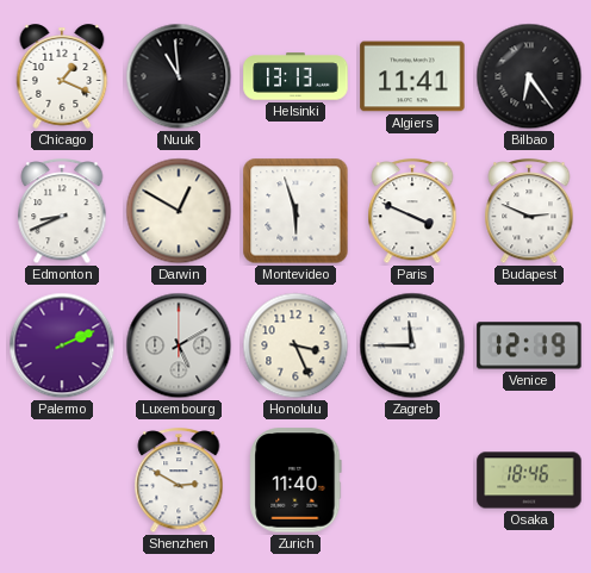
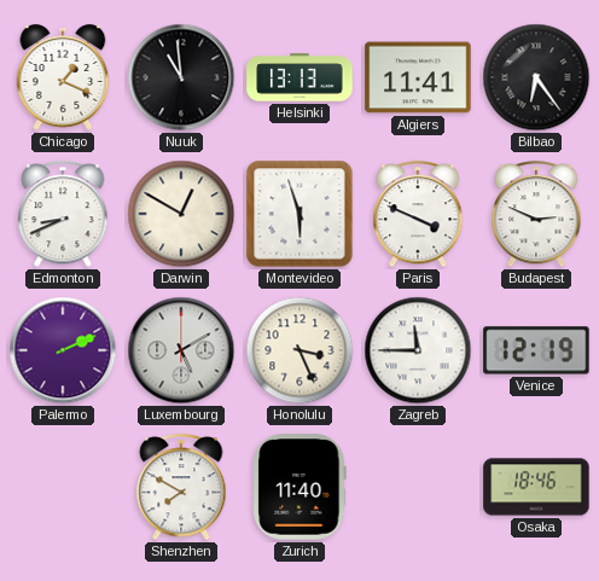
Shenzhen: 2:50 -> 7:50 (181, 488)
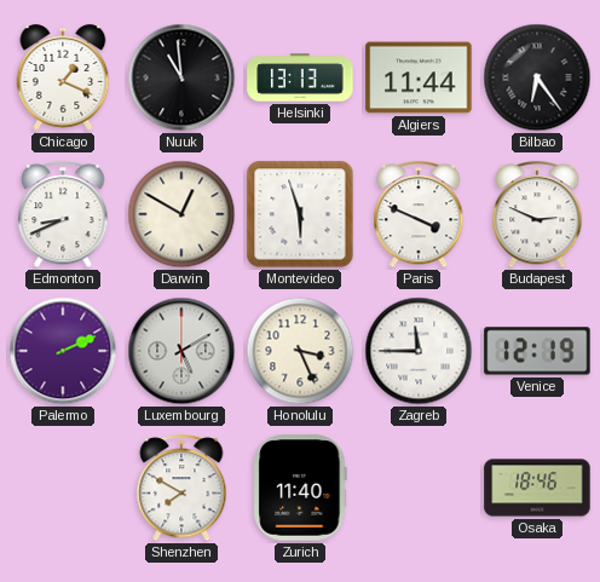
Algiers: 11:41 -> 11:44 (419, 77)
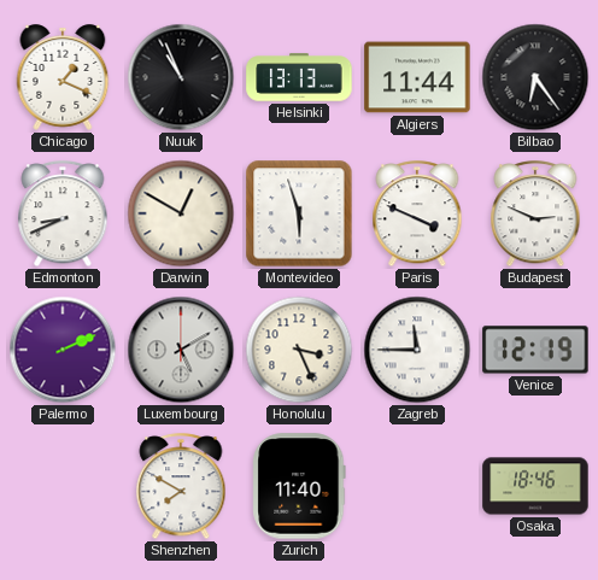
Nuuk: 10:59 -> 10:56 (181, 77)
